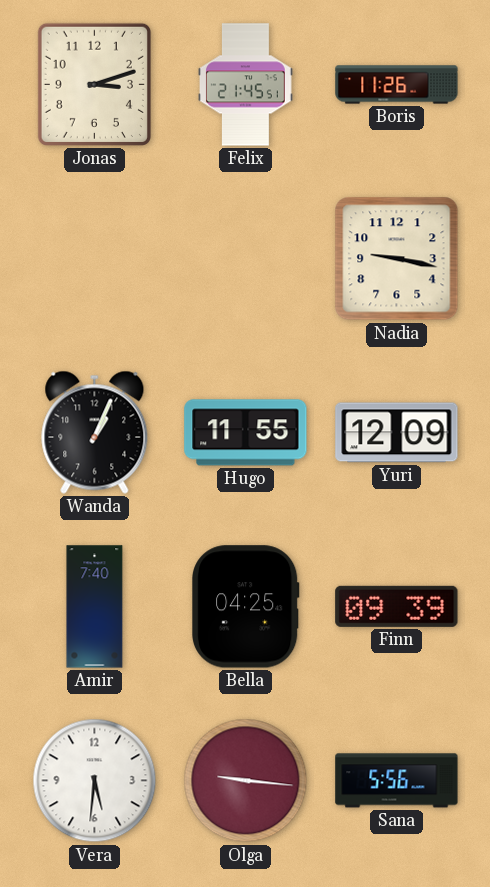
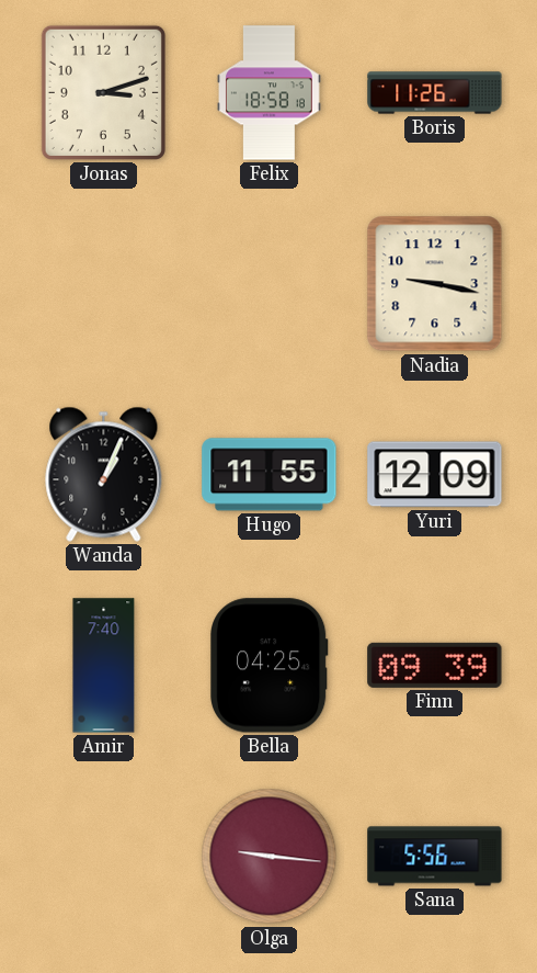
Felix: 21:45 -> 18:58 (270, 93)
Vera: 5:31 -> none (95, 781)
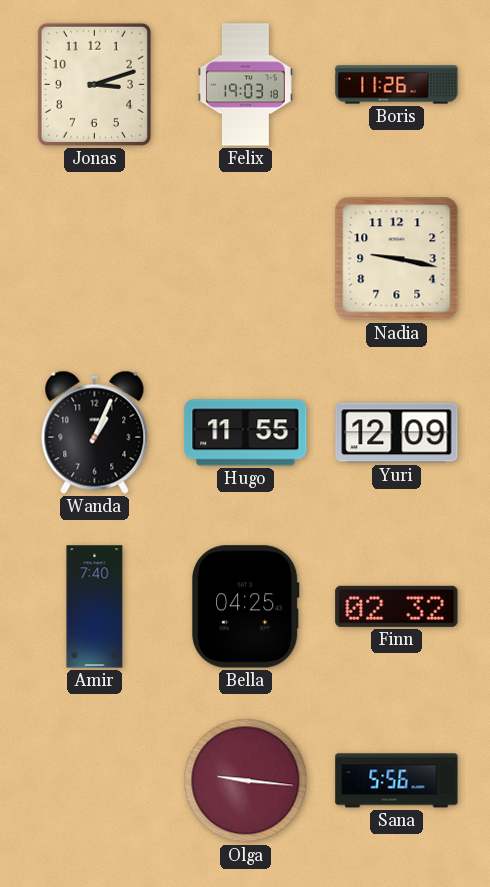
Felix: 18:58 -> 19:03 (246, 85)
Finn: 09:39 -> 02:32 (397, 606)
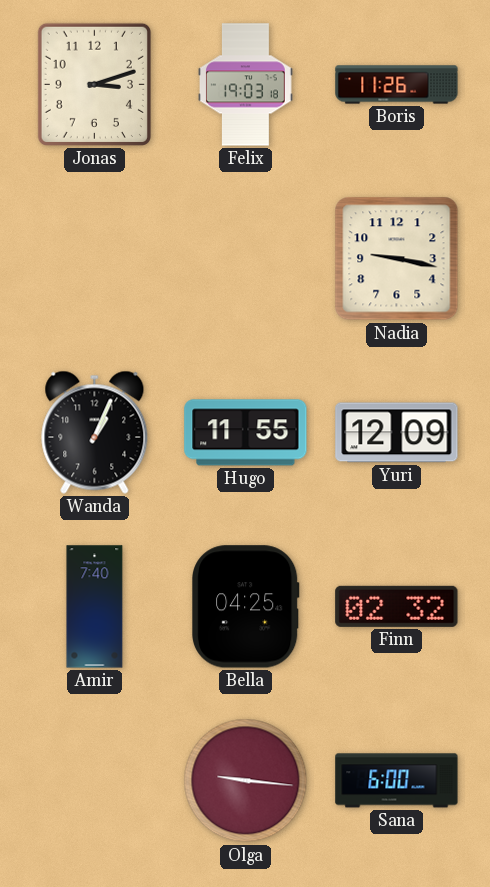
Sana: 5:56 -> 6:00 (397, 781)
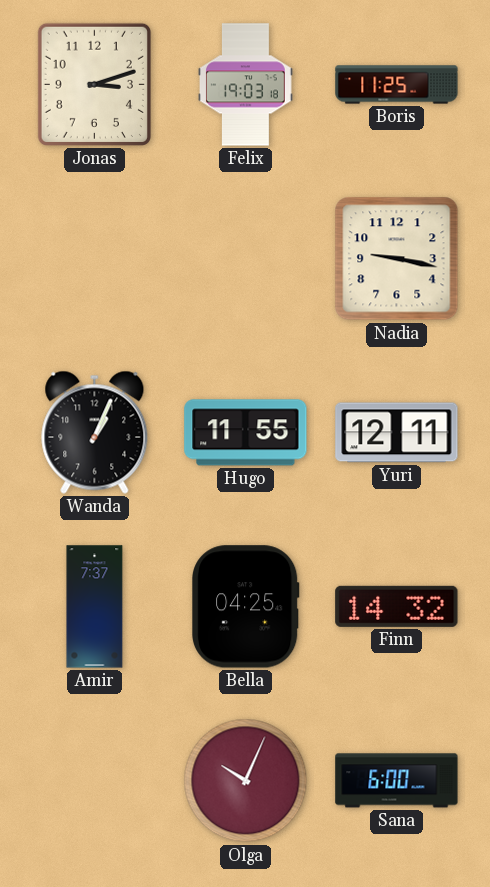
Boris: 11:26 -> 11:25 (397, 85)
Yuri: 12:09 -> 12:11 (397, 433)
Amir: 7:40 -> 7:37 (95, 607)
Finn: 02:32 -> 14:32 (397, 606)
Olga: 9:16 -> 10:04 (246, 781)
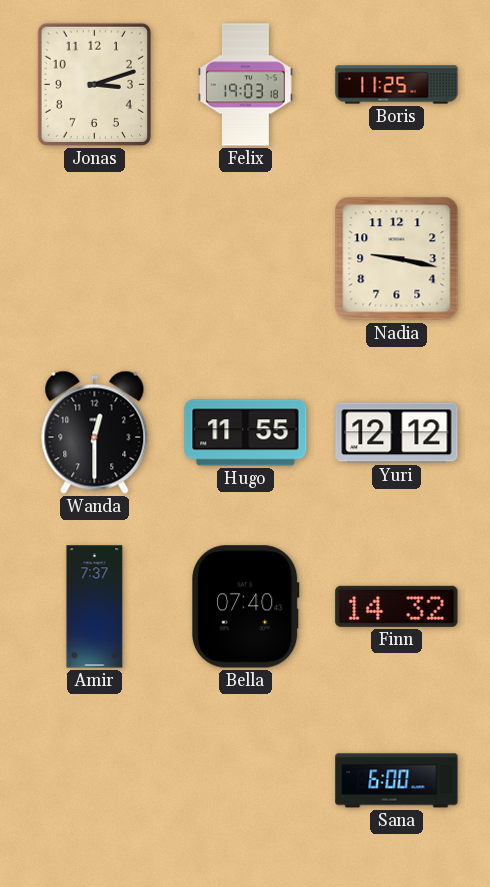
Wanda: 1:04 -> 12:30 (95, 432)
Yuri: 12:11 -> 12:12 (397, 433)
Bella: 04:25 -> 07:40 (246, 607)
Olga: 10:04 -> none (246, 781)
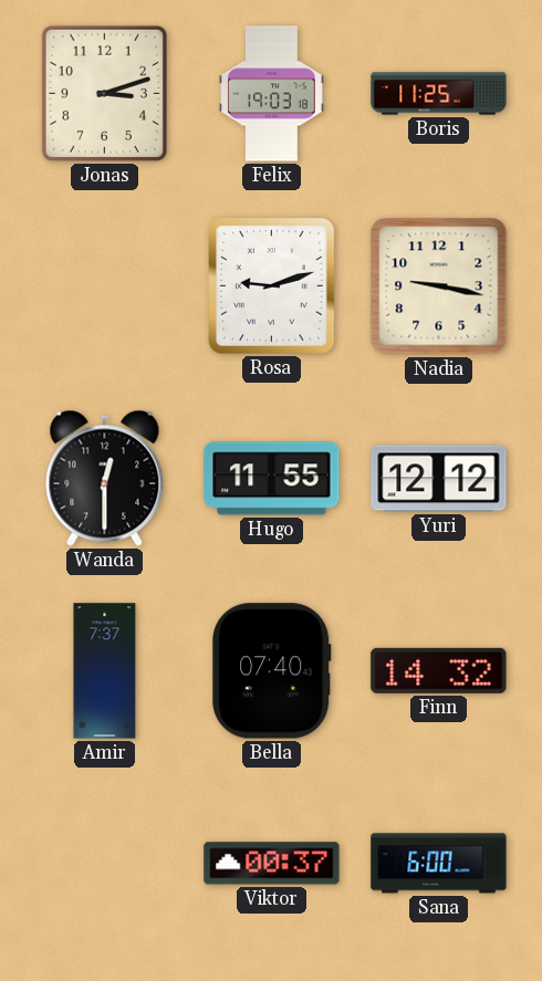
Rosa: none -> 9:12 (272, 286)
Viktor: none -> 00:37 (272, 864)
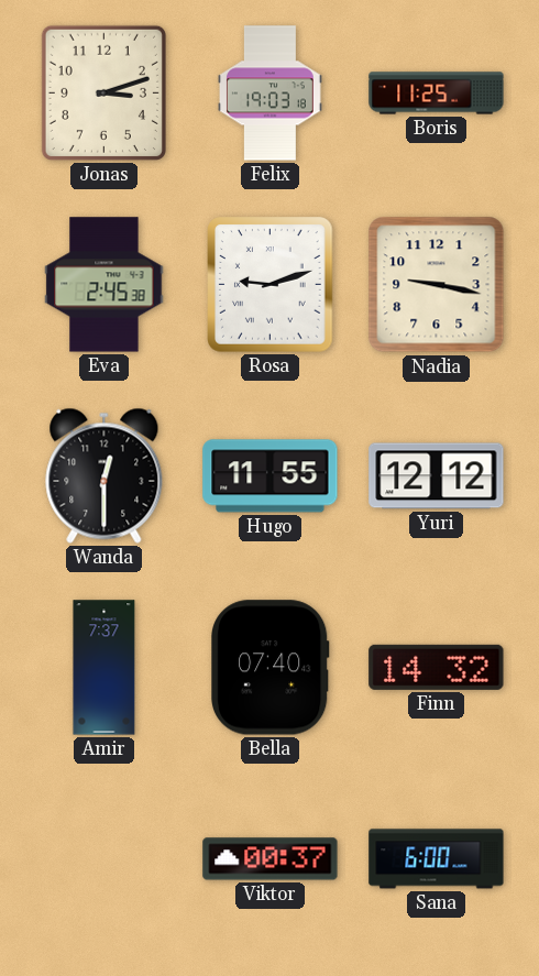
Eva: none -> 2:45 (105, 285)
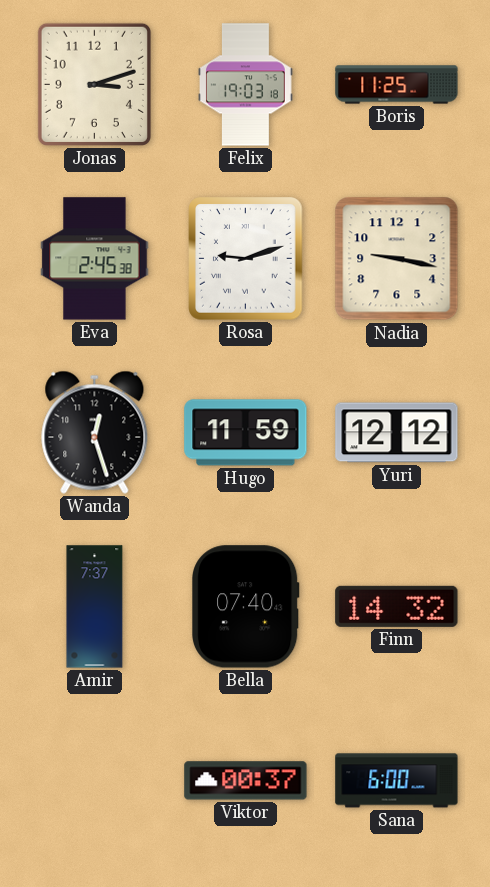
Wanda: 12:30 -> 12:27 (95, 432)
Hugo: 11:55 -> 11:59 (246, 433)
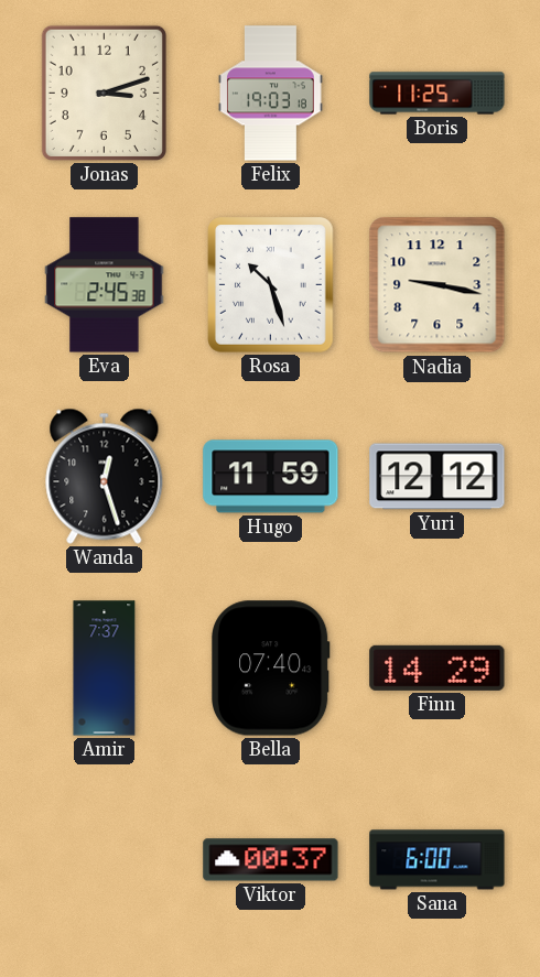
Rosa: 9:12 -> 10:27 (271, 285)
Finn: 14:32 -> 14:29 (438, 667)
